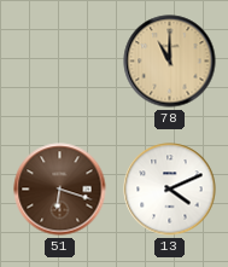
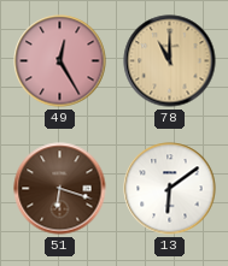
49: none -> 12:25 (60, 61)
13: 4:11 -> 6:09 (170, 189)
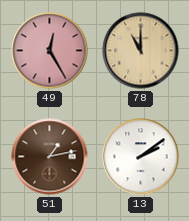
51: 6:18 -> 1:13 (50, 157)
13: 6:09 -> 2:09 (141, 157)
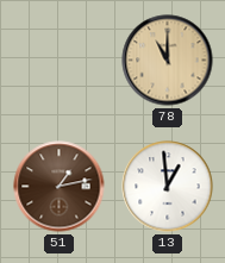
49: 12:25 -> none (50, 51)
13: 2:09 -> 12:59 (168, 187)
